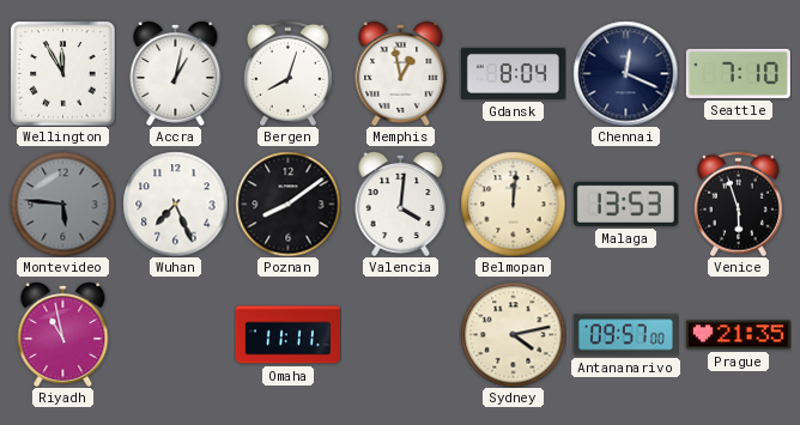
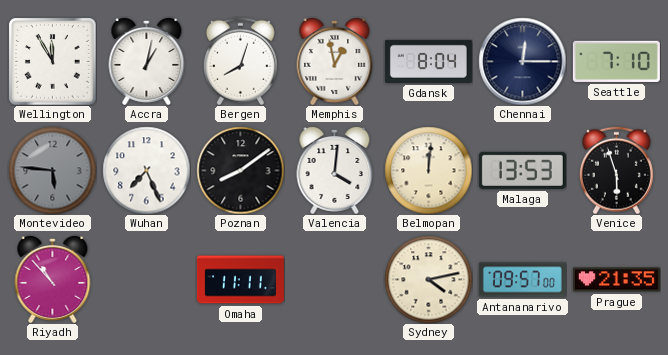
Chennai: 12:19 -> 12:15 (522, 61)
Riyadh: 10:58 -> 10:53 (53, 279)
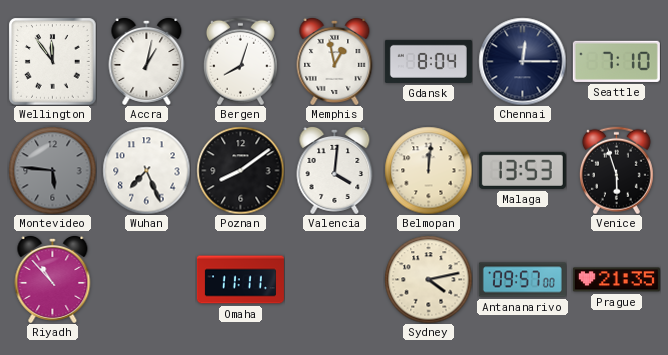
Wellington: 11:55 -> 11:54 (52, 61)
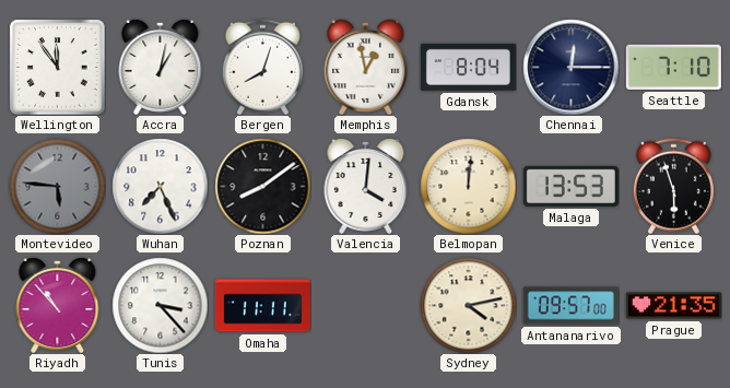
Tunis: none -> 3:23 (160, 305)
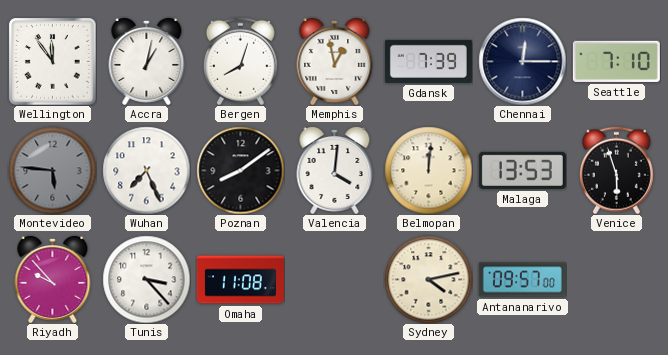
Gdansk: 8:04 -> 7:39 (428, 61)
Riyadh: 10:53 -> 9:53 (53, 279)
Omaha: 11:11 -> 11:08 (240, 280)
Prague: 21:35 -> none (673, 306)
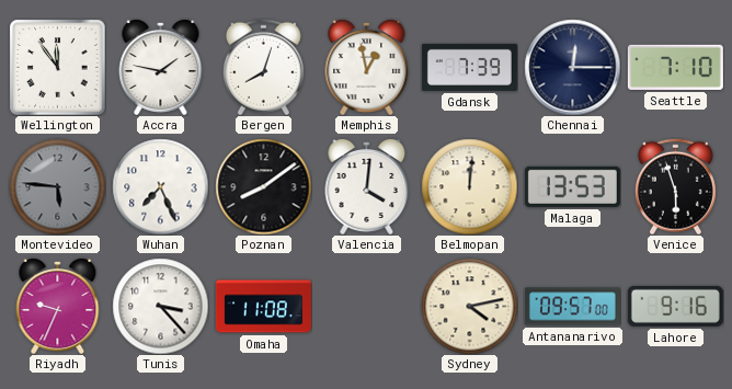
Accra: 1:02 -> 1:47 (161, 67)
Riyadh: 9:53 -> 9:34 (58, 306)
Lahore: none -> 9:16 (675, 306)
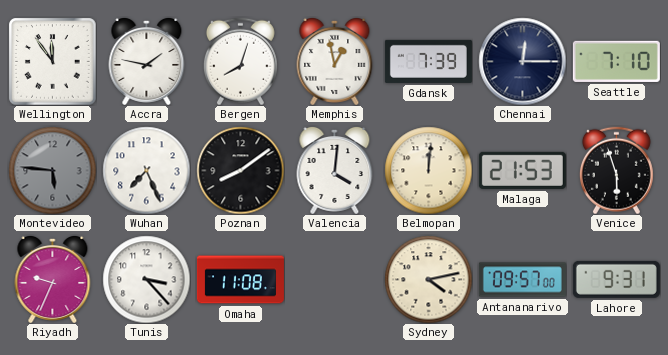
Malaga: 13:53 -> 21:53 (522, 170)
Lahore: 9:16 -> 9:31 (616, 279)
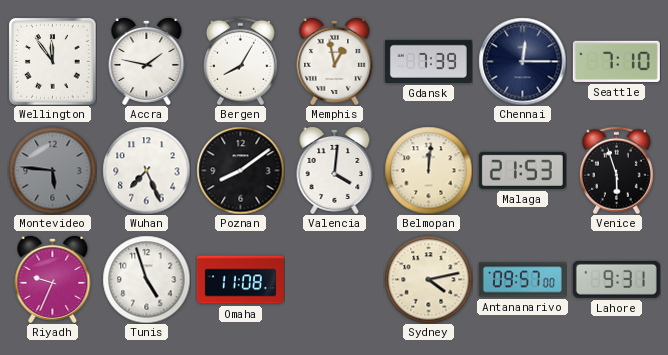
Bergen: 8:03 -> 8:05 (240, 61)
Tunis: 3:23 -> 4:57 (146, 279)
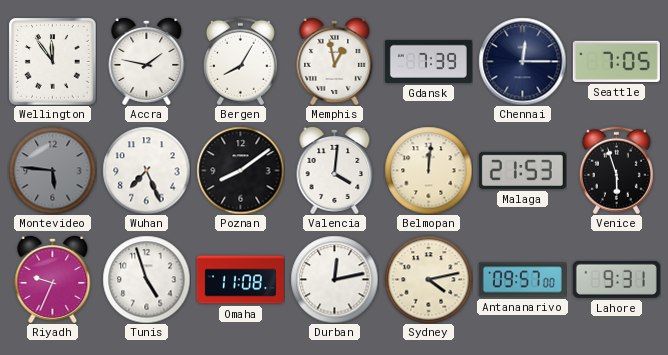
Seattle: 7:10 -> 7:05 (616, 61)
Durban: none -> 12:13 (334, 279)
